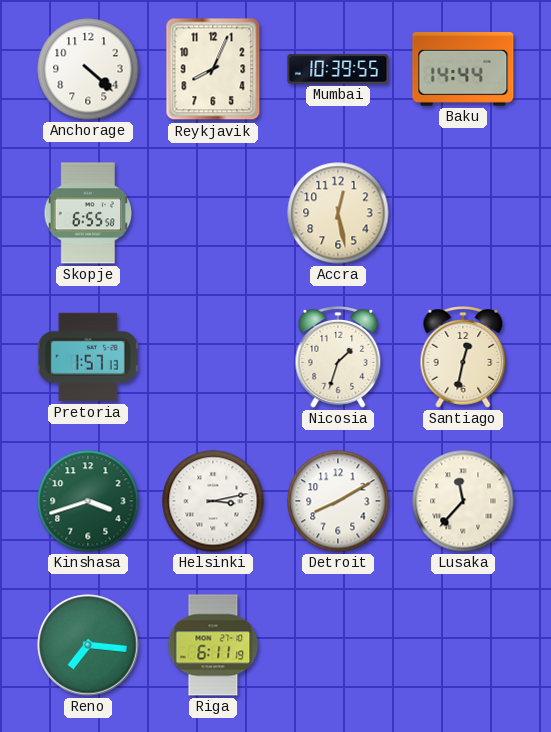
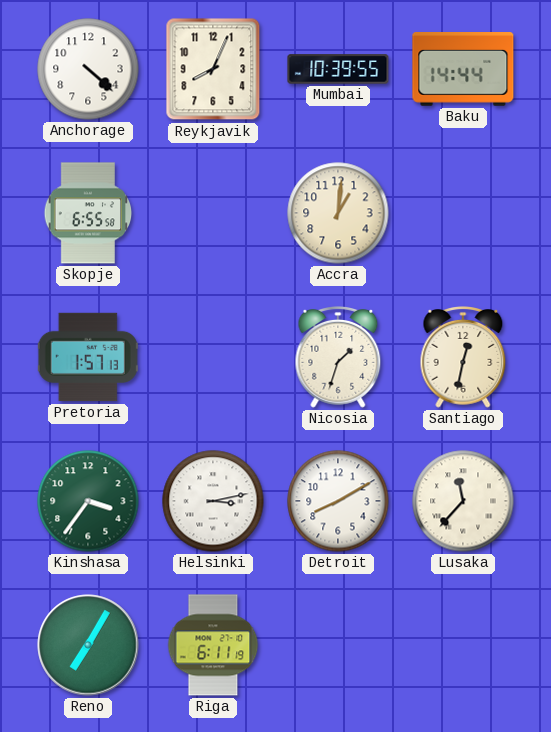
Accra: 12:28 -> 1:01 (338, 213)
Kinshasa: 3:42 -> 3:36 (88, 501)
Reno: 7:16 -> 7:05 (88, 645)
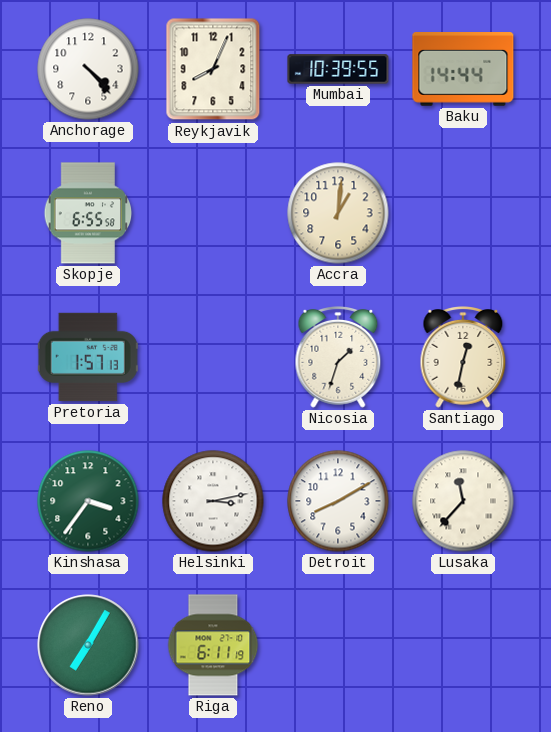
Anchorage: 4:22 -> 4:23 (88, 69)
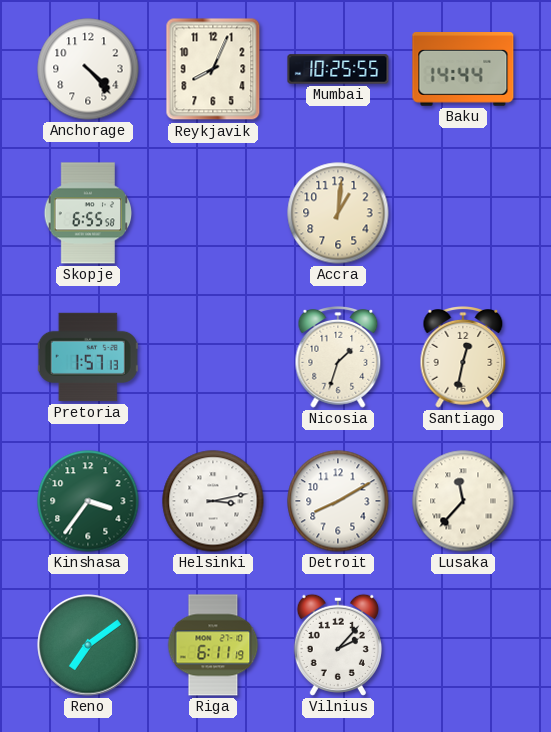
Mumbai: 10:39 -> 10:25 (338, 69)
Reno: 7:05 -> 7:09 (88, 645)
Vilnius: none -> 2:07 (338, 645)
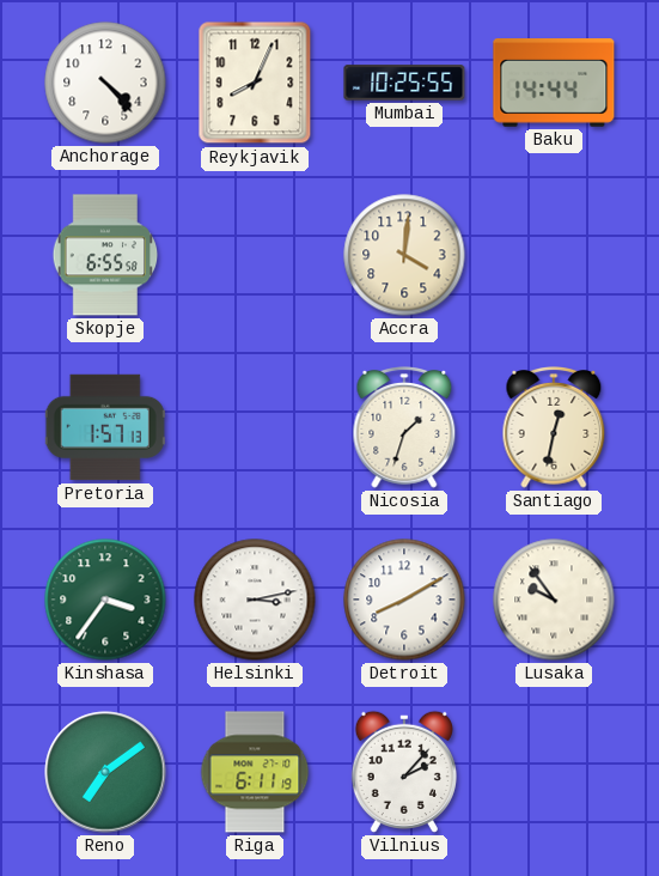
Accra: 1:01 -> 4:01 (404, 255)
Lusaka: 11:37 -> 9:54 (554, 600)
